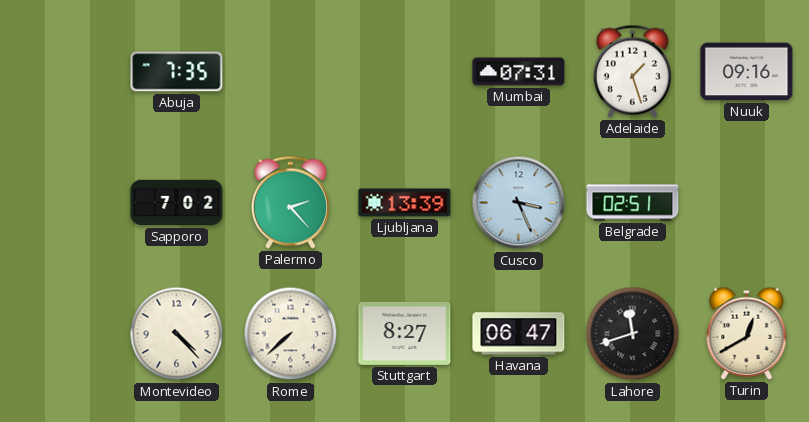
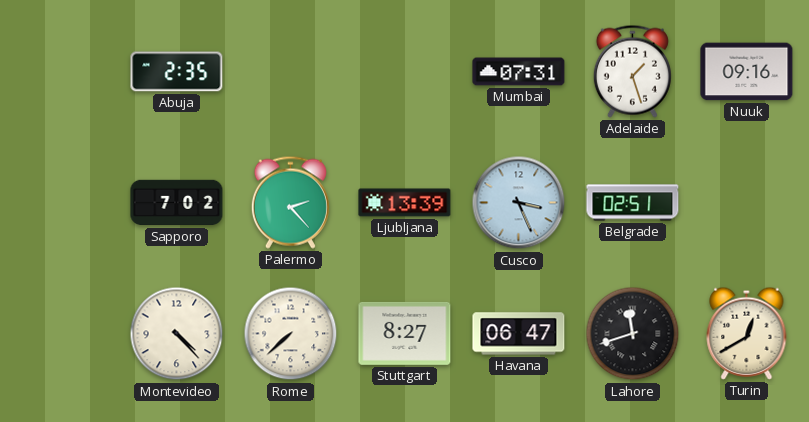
Abuja: 7:35 -> 2:35 (177, 72)
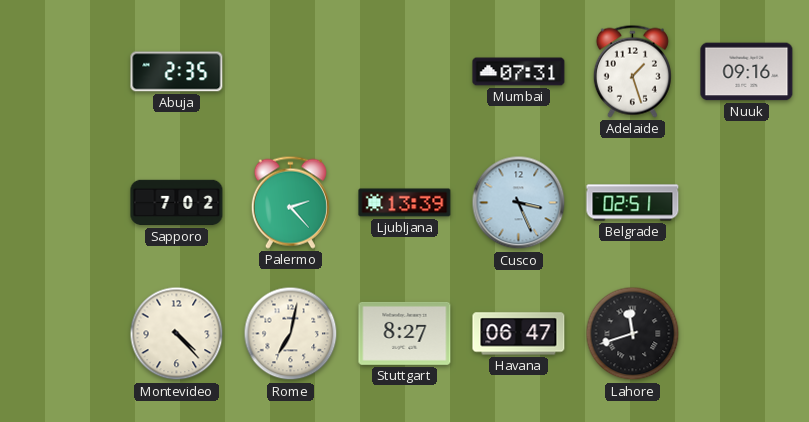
Rome: 7:38 -> 7:02 (291, 334)
Turin: 12:40 -> none (747, 333)
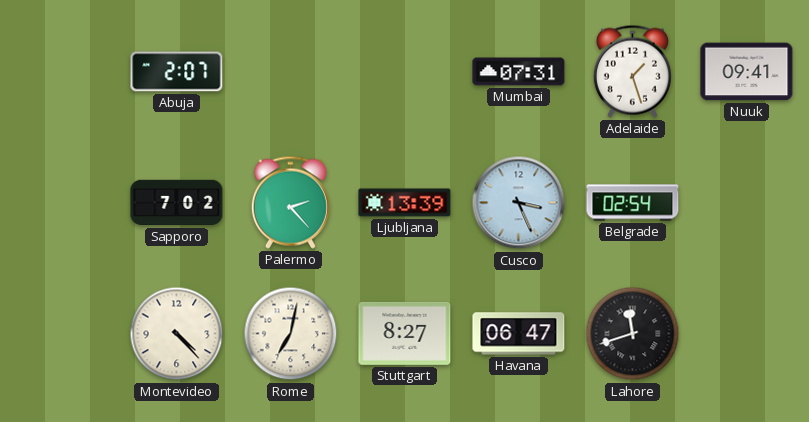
Abuja: 2:35 -> 2:07 (177, 72)
Nuuk: 09:16 -> 09:41 (747, 72)
Belgrade: 02:51 -> 02:54 (633, 203)
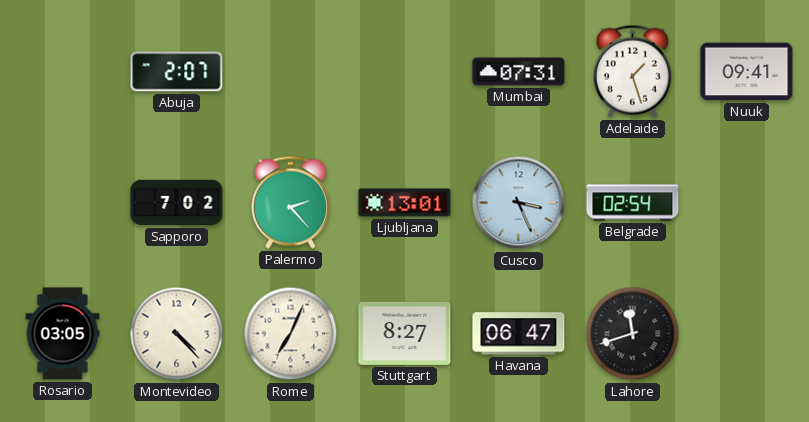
Ljubljana: 13:39 -> 13:01 (405, 203)
Rosario: none -> 03:05 (63, 334)
Rome: 7:02 -> 7:04 (291, 334)
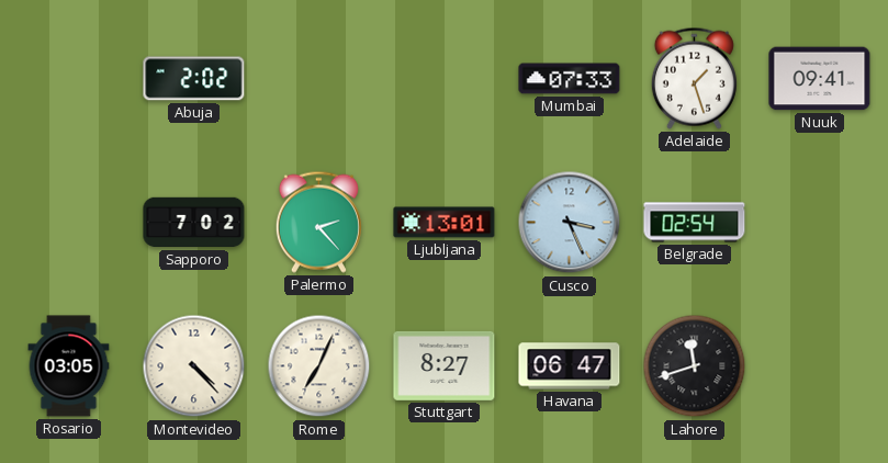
Abuja: 2:07 -> 2:02 (194, 79)
Mumbai: 07:31 -> 07:33 (570, 79)
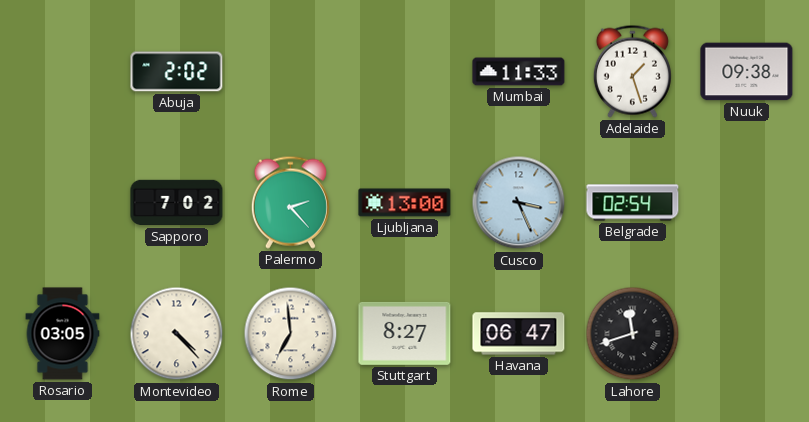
Mumbai: 07:33 -> 11:33 (519, 72)
Nuuk: 09:41 -> 09:38 (747, 72)
Ljubljana: 13:01 -> 13:00 (405, 203)
Rome: 7:04 -> 6:59 (291, 334)
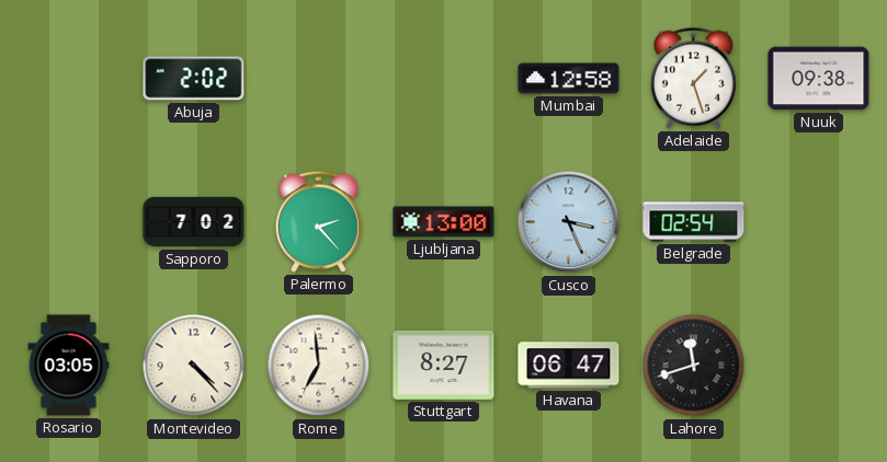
Mumbai: 11:33 -> 12:58 (569, 79)
